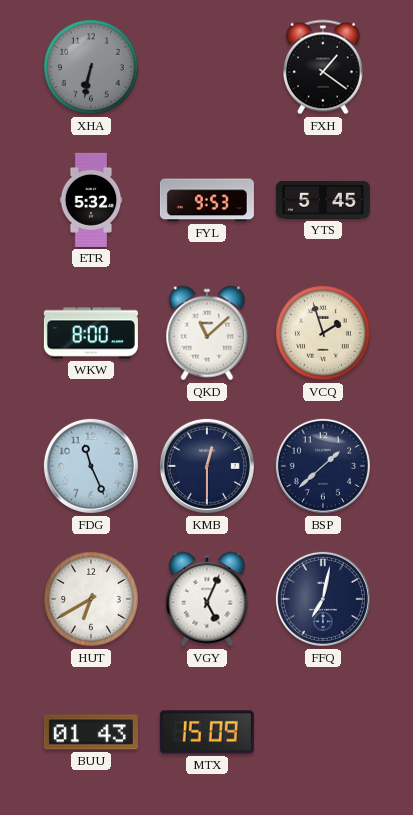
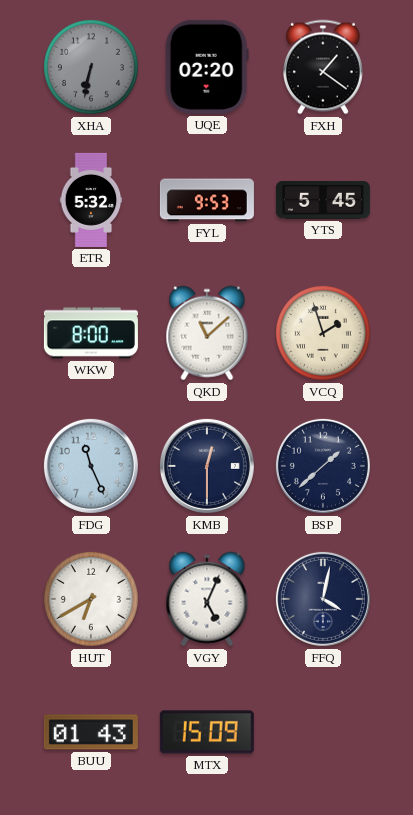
UQE: none -> 02:20 (207, 67)
FFQ: 7:02 -> 4:02 (323, 599)
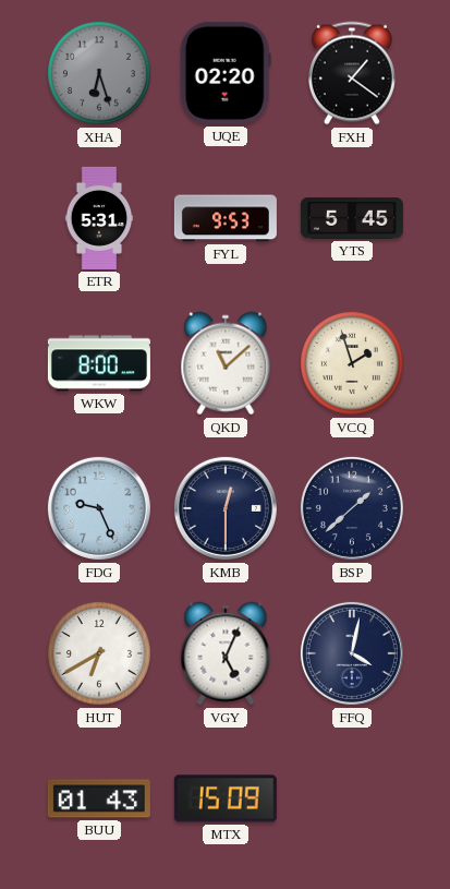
XHA: 6:32 -> 6:27 (99, 73)
ETR: 5:32 -> 5:31 (99, 218)
FDG: 11:26 -> 9:26 (99, 508)
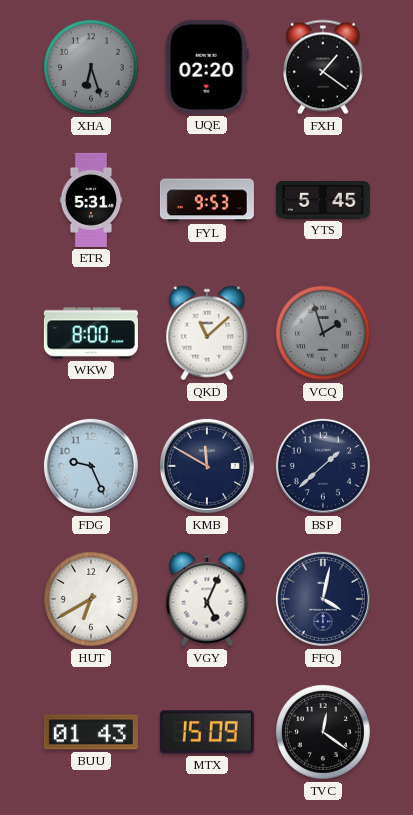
VCQ dial: cream -> grey (323, 333)
KMB: 12:30 -> 11:50 (207, 466)
TVC: none -> 12:21 (323, 732)
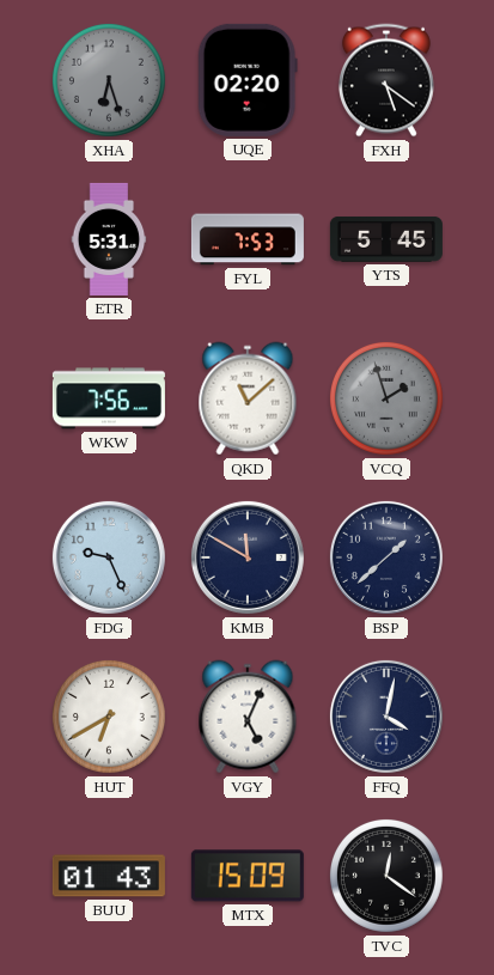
FXH: 1:21 -> 5:21 (386, 80)
FYL: 9:53 -> 7:53 (248, 239)
WKW: 8:00 -> 7:56 (109, 398)
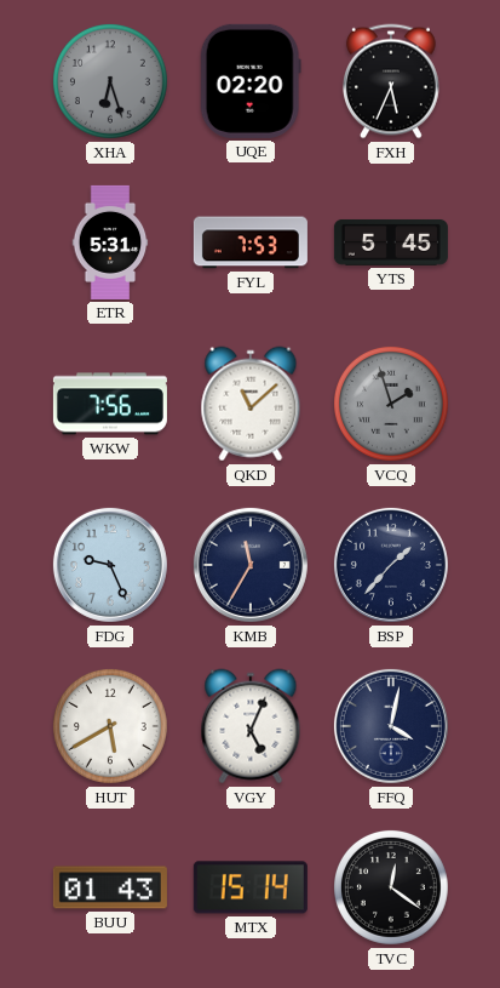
FXH: 5:21 -> 5:34 (391, 81)
KMB: 11:50 -> 11:35 (251, 565)
BSP: 1:38 -> 1:37 (391, 565)
HUT: 6:40 -> 5:40 (110, 726)
MTX: 15:09 -> 15:14 (251, 887)
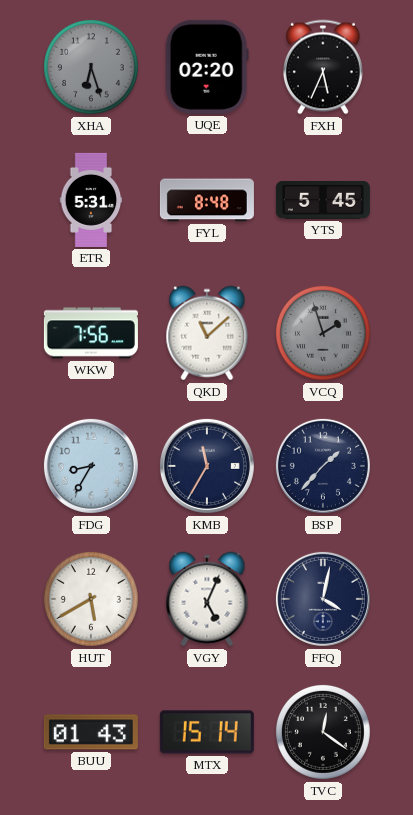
FYL: 7:53 -> 8:48 (207, 200)
FDG: 9:26 -> 8:35 (91, 466)
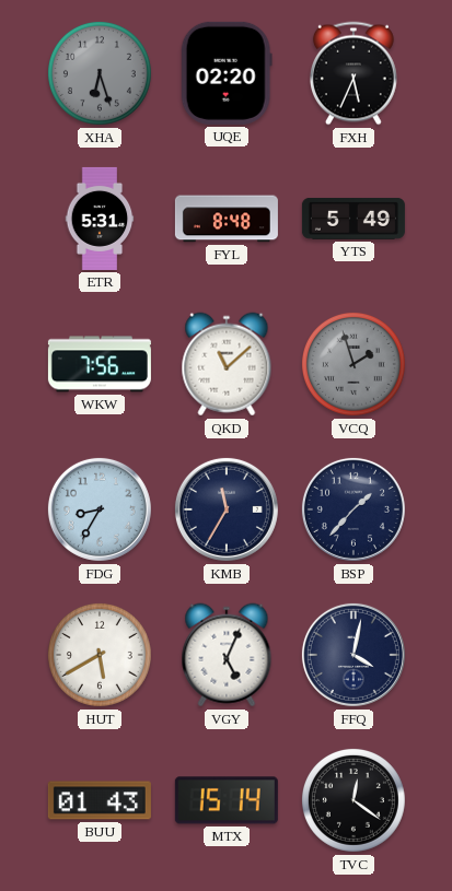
YTS: 5:45 -> 5:49 (354, 219)
